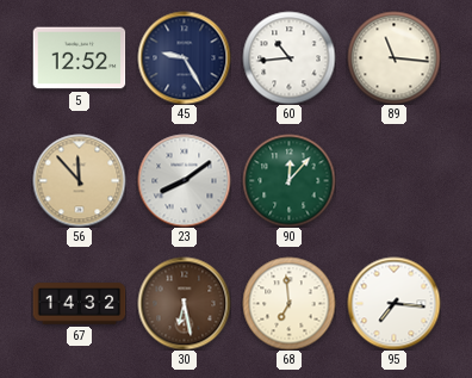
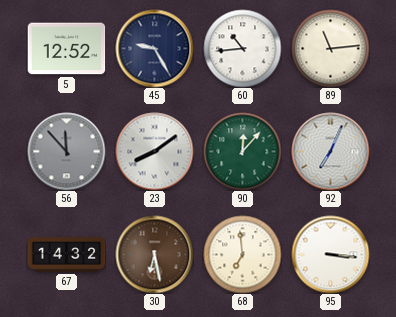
89: 11:16 -> 11:14 (330, 48)
56 dial: champagne -> grey (66, 151)
92: none -> 7:04 (330, 151)
95: 7:16 -> 3:16 (330, 254)
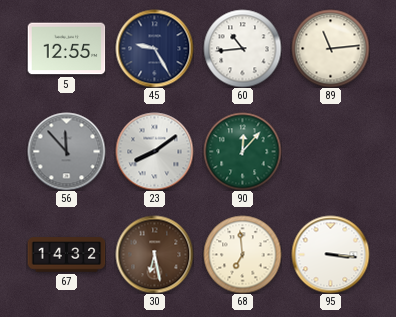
5: 12:52 -> 12:55 (66, 49)
92: 7:04 -> none (330, 151)
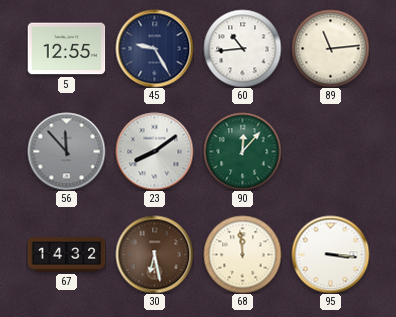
68: 6:59 -> 11:59 (242, 254)
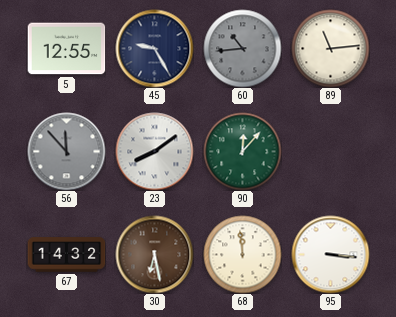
60 dial: white -> grey (242, 48)
